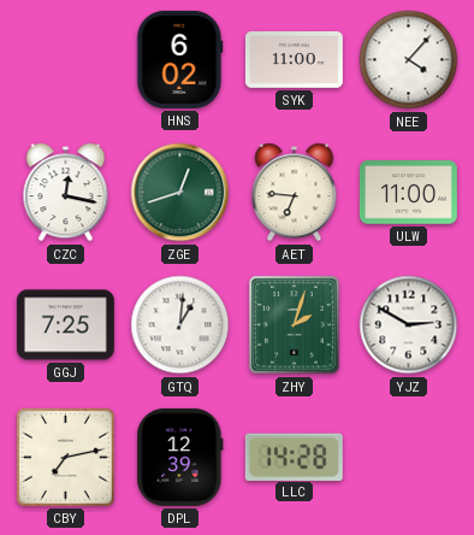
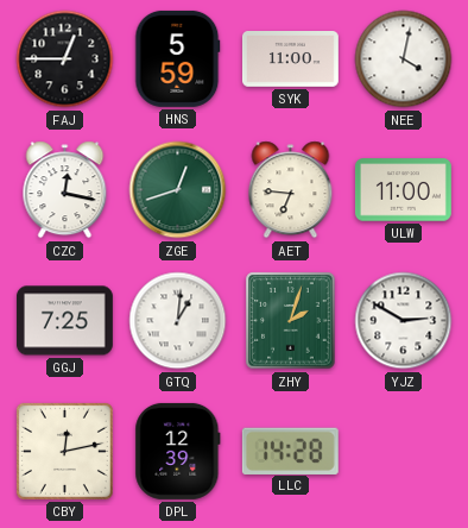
FAJ: none -> 12:45 (65, 59)
HNS: 6:02 -> 5:59 (178, 58)
NEE: 4:07 -> 4:02 (404, 59)
CBY: 7:13 -> 12:13 (64, 451)
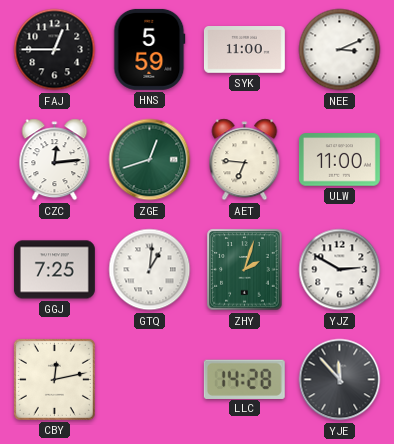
NEE: 4:02 -> 3:11 (340, 50)
CZC: 12:17 -> 12:14 (55, 160)
DPL: 12:39 -> none (178, 451)
YJE: none -> 11:53 (340, 380)
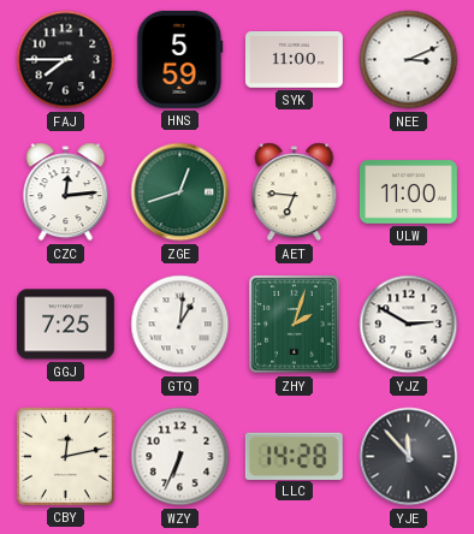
FAJ: 12:45 -> 7:45 (66, 60)
WZY: none -> 6:34 (180, 457)
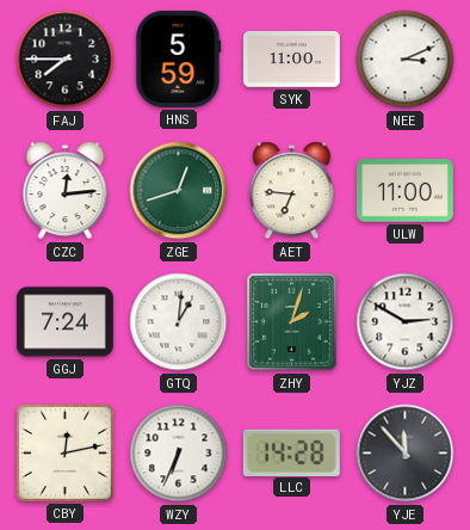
GGJ: 7:25 -> 7:24 (64, 322)
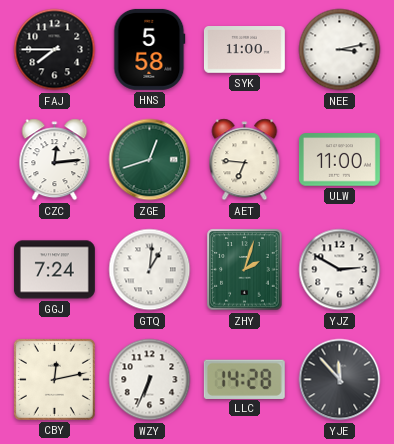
HNS: 5:59 -> 5:58 (150, 49)
NEE: 3:11 -> 3:13 (340, 50)
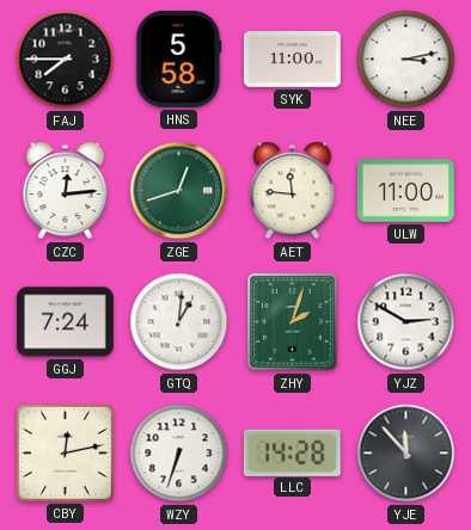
AET: 6:46 -> 11:46 (293, 191)
WZY: 6:34 -> 6:33 (179, 454)
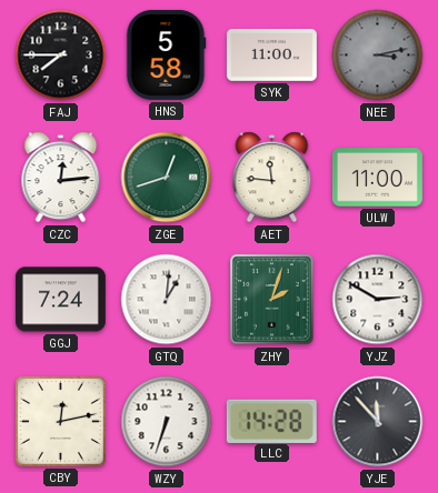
NEE dial: white -> grey (378, 56)
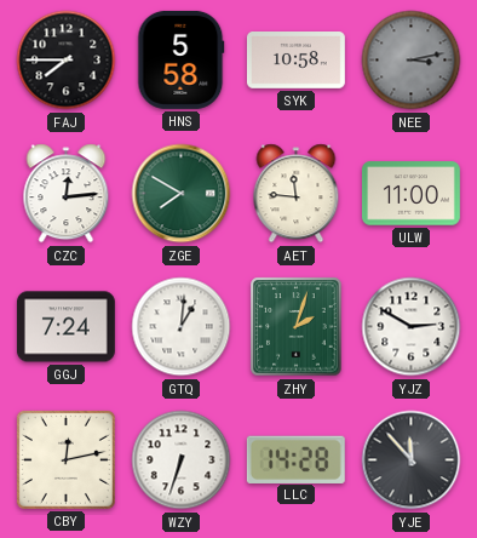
SYK: 11:00 -> 10:58 (295, 61)
ZGE: 12:42 -> 7:50 (182, 194)
